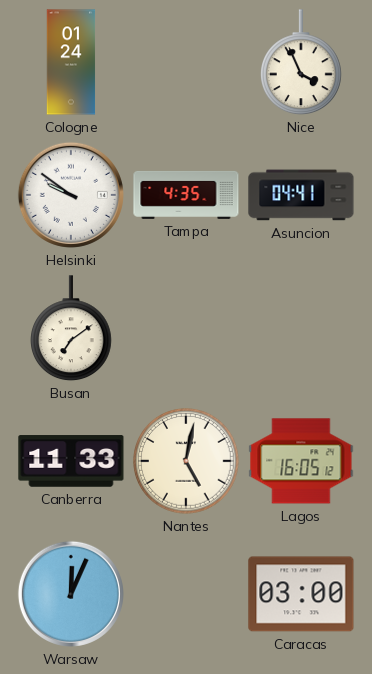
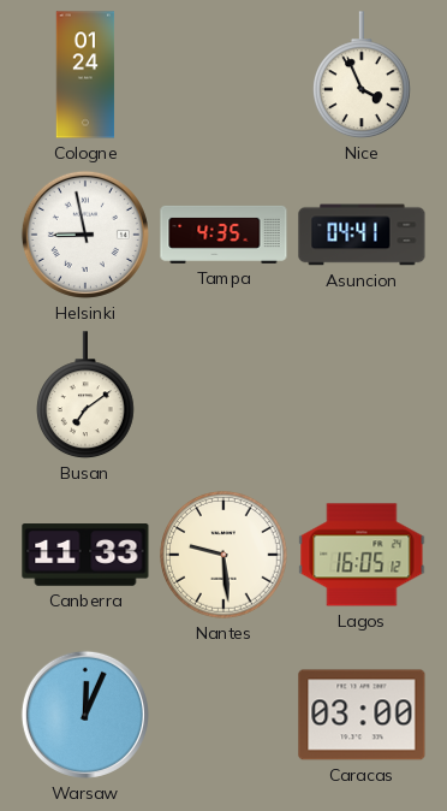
Helsinki: 9:51 -> 8:58 (85, 235)
Nantes: 5:02 -> 9:29 (223, 555)
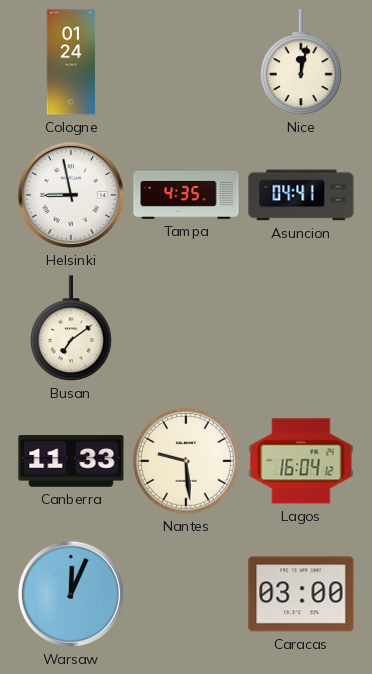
Nice: 3:56 -> 12:02 (302, 63)
Lagos: 16:05 -> 16:04 (301, 461)
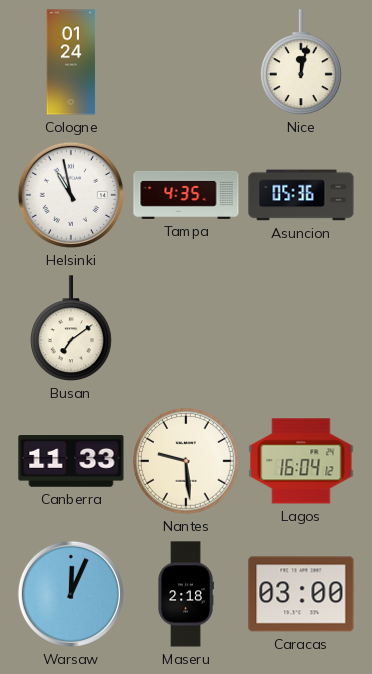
Helsinki: 8:58 -> 10:58 (71, 195)
Asuncion: 04:41 -> 05:36 (301, 195)
Maseru: none -> 2:18 (186, 594)
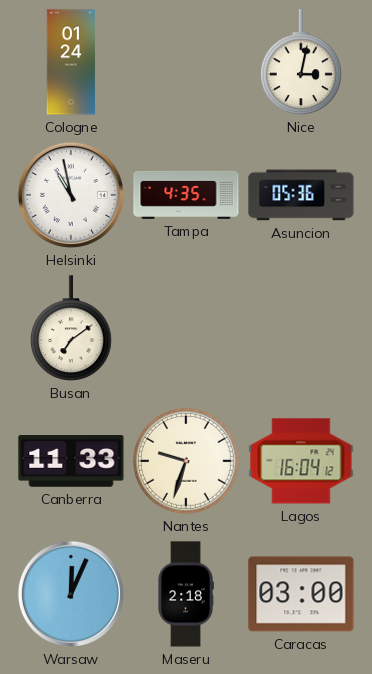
Nice: 12:02 -> 3:02 (302, 63)
Nantes: 9:29 -> 9:33 (186, 461)
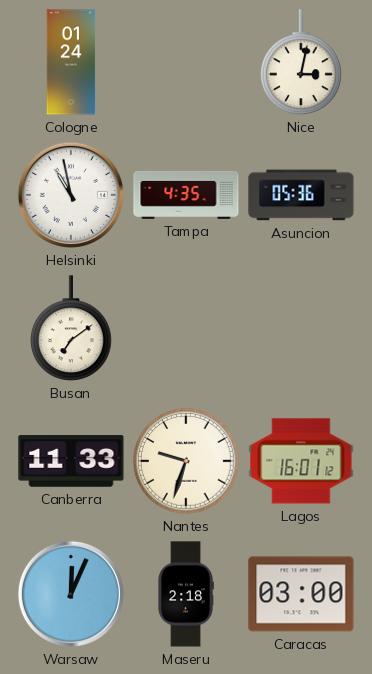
Lagos: 16:04 -> 16:01 (301, 461)
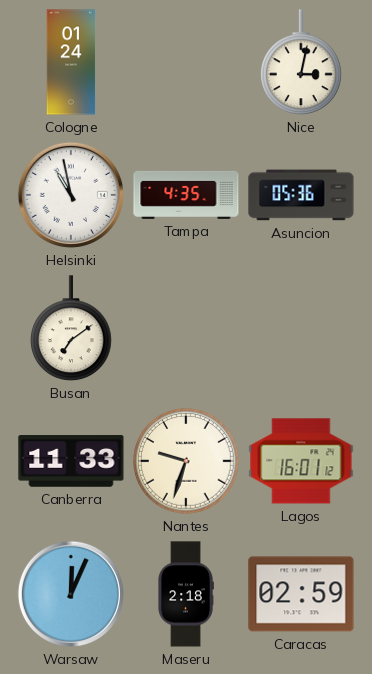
Caracas: 03:00 -> 02:59 (301, 594)
